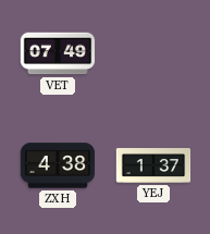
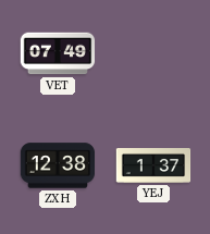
ZXH: 4:38 -> 12:38 (58, 165)
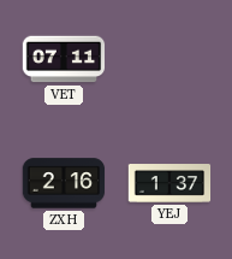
VET: 07:49 -> 07:11 (64, 59)
ZXH: 12:38 -> 2:16 (64, 183)
